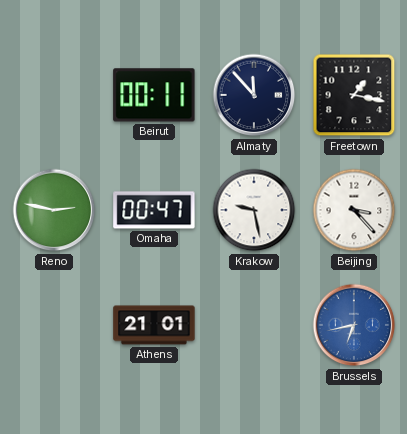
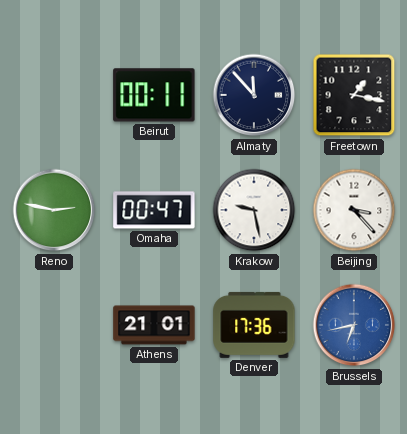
Denver: none -> 17:36 (254, 325)
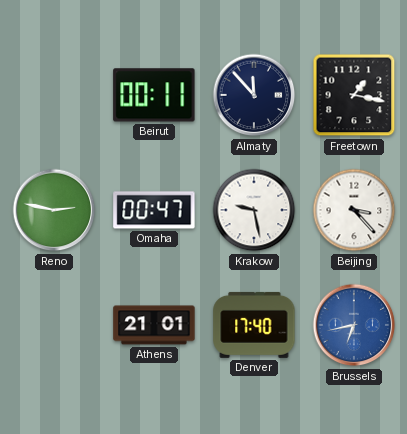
Denver: 17:36 -> 17:40 (254, 325)
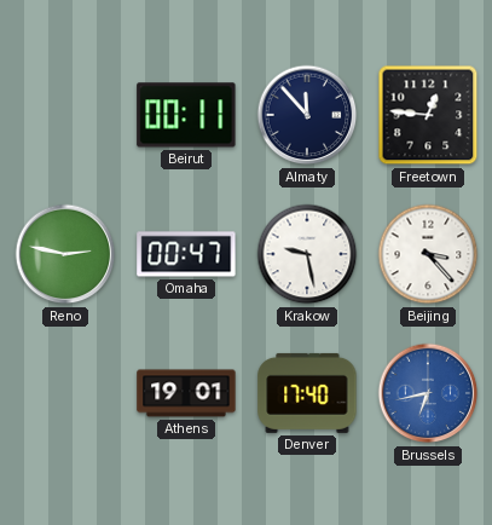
Freetown: 1:17 -> 12:46 (428, 115)
Athens: 21:01 -> 19:01 (186, 393)
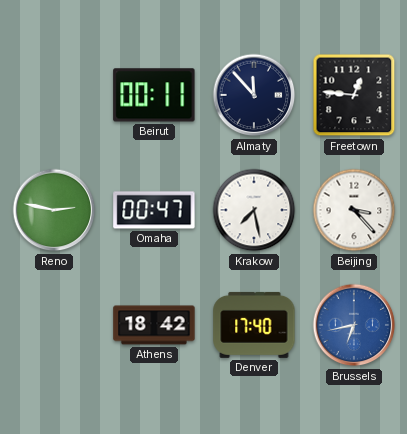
Krakow: 9:28 -> 7:28 (254, 210)
Athens: 19:01 -> 18:42 (154, 325)
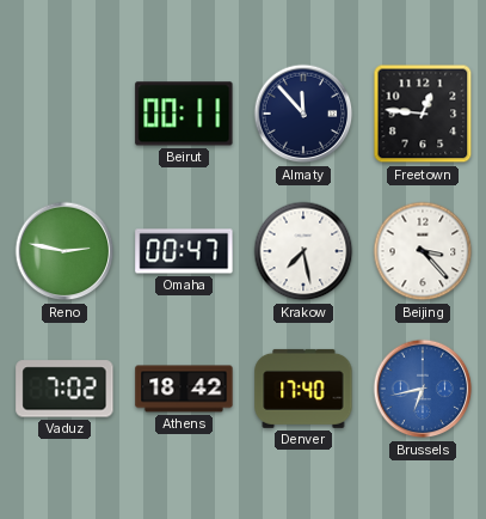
Vaduz: none -> 7:02 (64, 389)
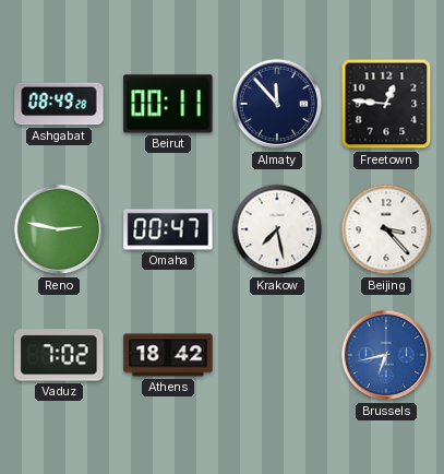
Ashgabat: none -> 08:49 (59, 104)
Denver: 17:40 -> none (303, 389)
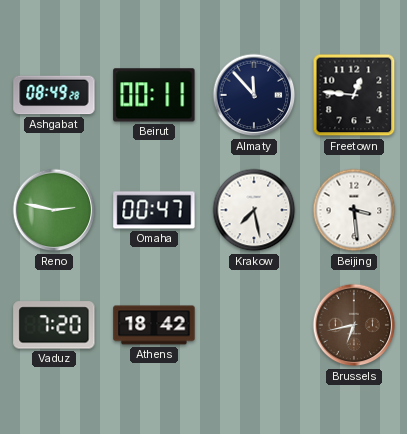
Beijing: 3:23 -> 3:29 (354, 210)
Vaduz: 7:02 -> 7:20 (54, 325)
Brussels dial: blue -> brown (354, 325)
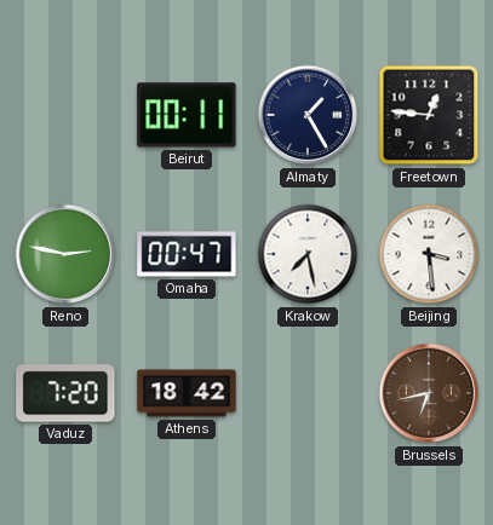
Ashgabat: 08:49 -> none (54, 95)
Almaty: 11:53 -> 1:25 (308, 115)
